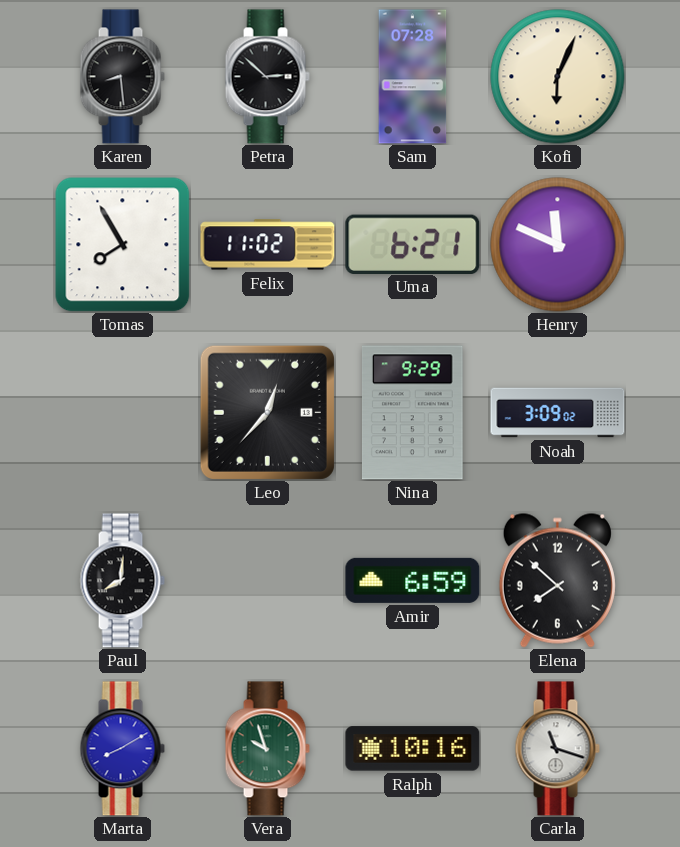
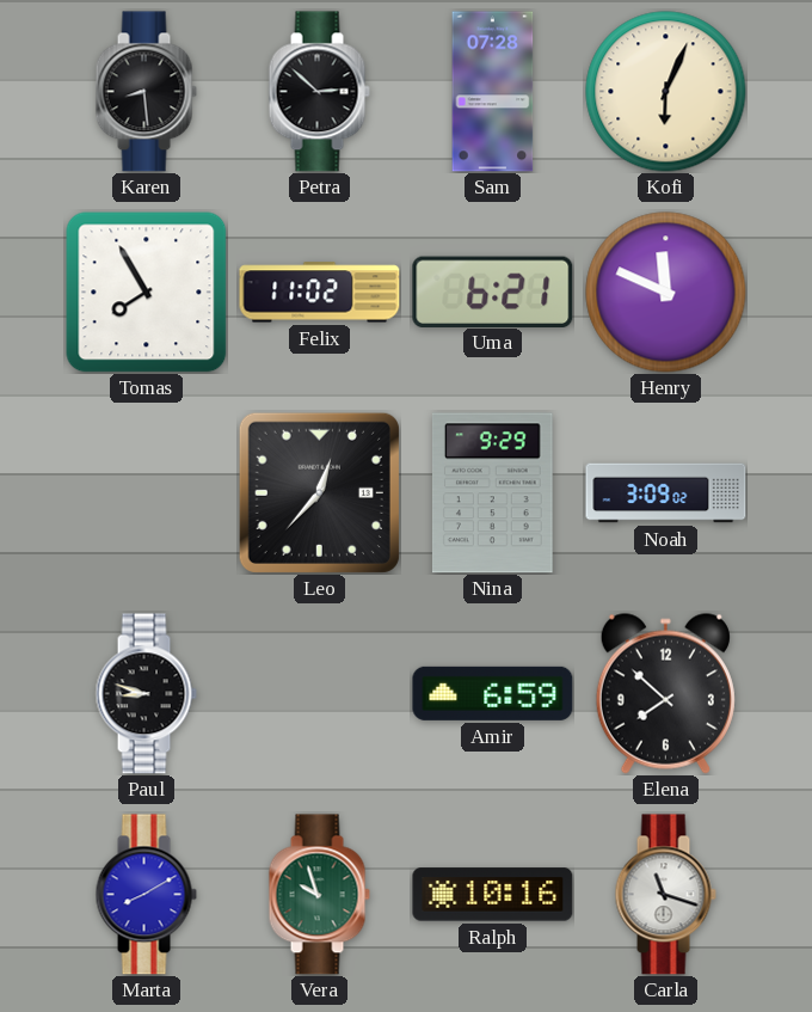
Paul: 8:01 -> 8:48 (146, 694)
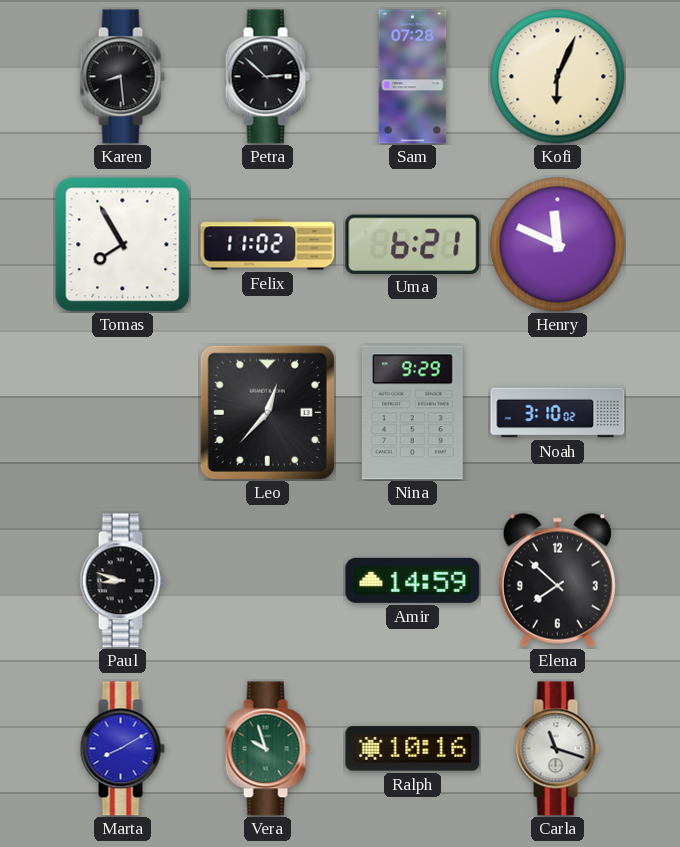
Noah: 3:09 -> 3:10 (558, 413)
Amir: 6:59 -> 14:59 (413, 580)
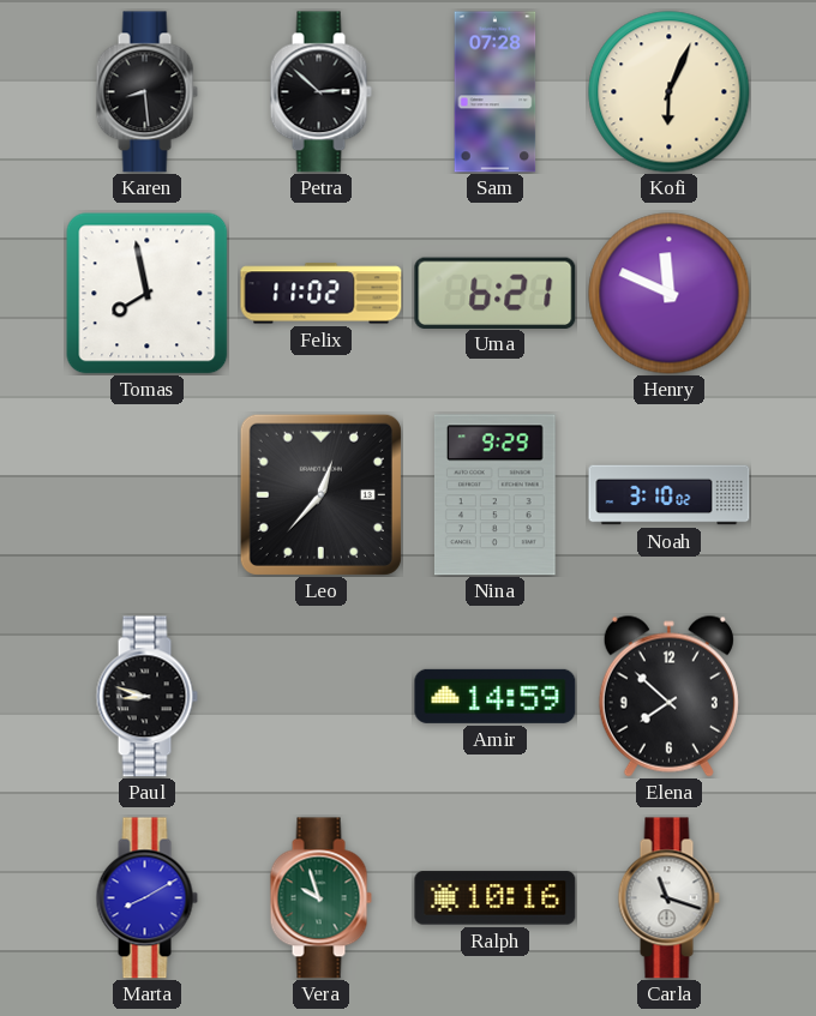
Tomas: 7:55 -> 7:58 (146, 293)
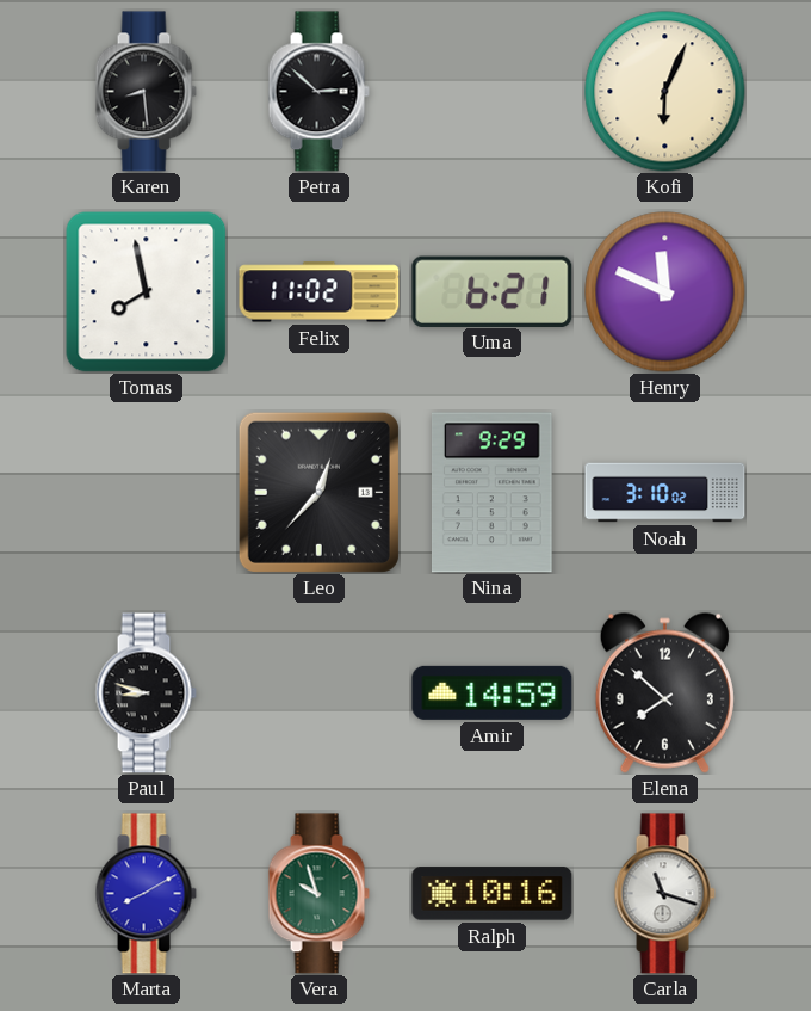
Sam: 07:28 -> none (496, 92)
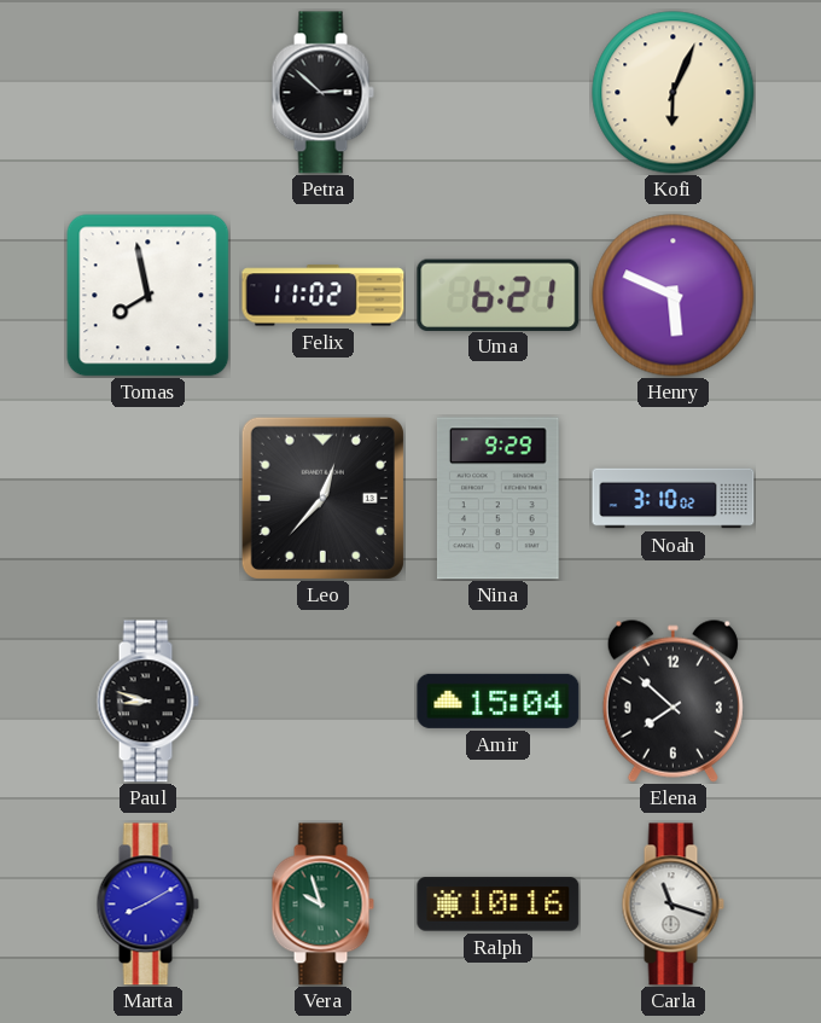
Karen: 8:29 -> none (146, 92)
Henry: 11:49 -> 5:49 (674, 296)
Amir: 14:59 -> 15:04 (499, 701)
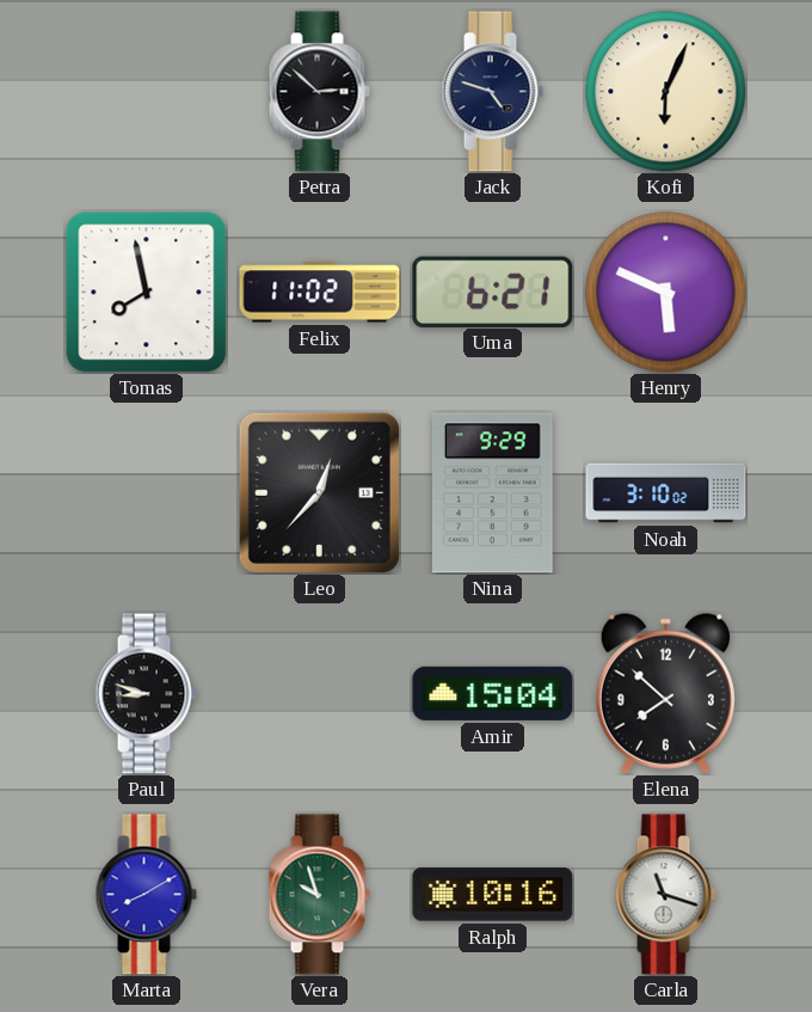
Jack: none -> 4:48 (492, 92)
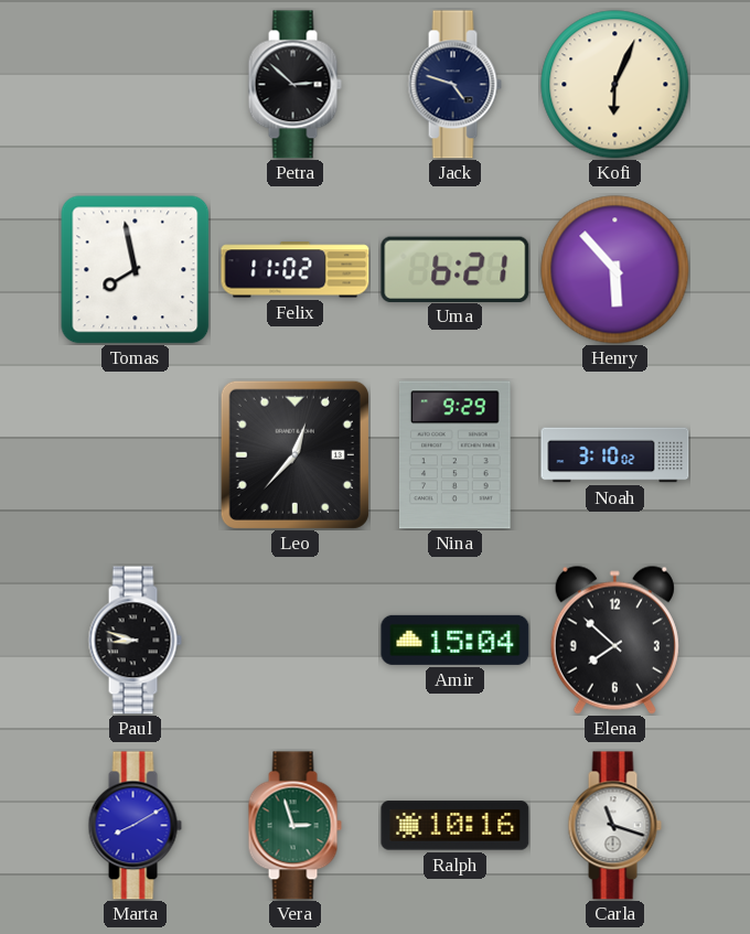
Henry: 5:49 -> 5:53 (615, 270)
Vera: 9:57 -> 2:57 (294, 826)
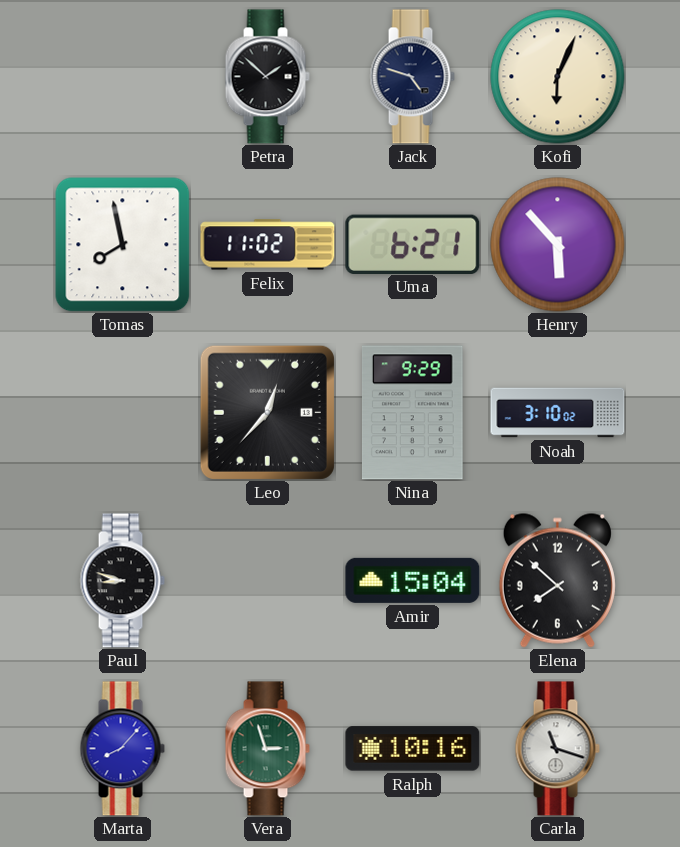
Petra: 2:52 -> 1:52 (267, 77)
Marta: 8:10 -> 8:07 (122, 749)
